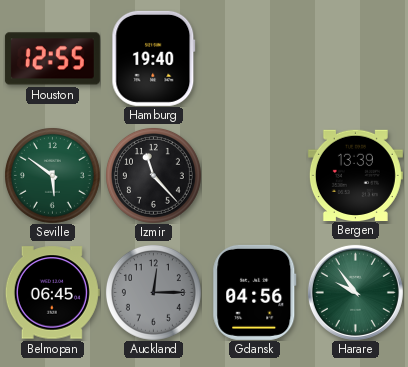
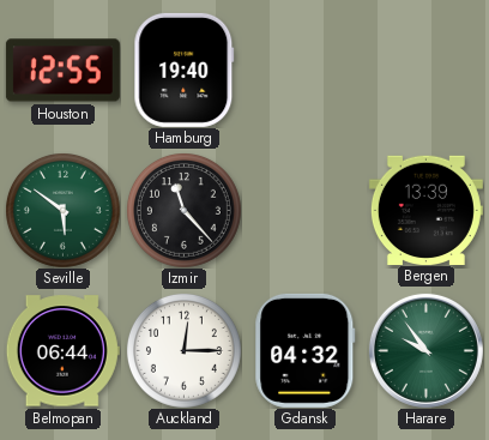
Belmopan: 06:45 -> 06:44 (62, 351)
Auckland dial: grey -> white (183, 350)
Gdansk: 04:56 -> 04:32 (306, 350)
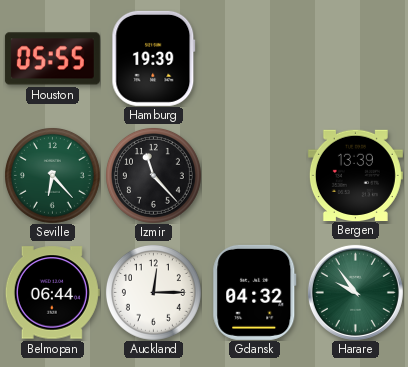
Houston: 12:55 -> 05:55 (52, 59)
Hamburg: 19:40 -> 19:39 (154, 58)
Seville: 5:51 -> 6:23 (52, 175)
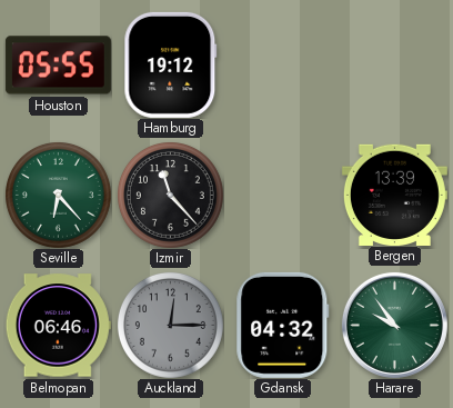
Hamburg: 19:39 -> 19:12 (171, 64)
Belmopan: 06:44 -> 06:46 (58, 326)
Auckland dial: white -> grey (170, 325)
